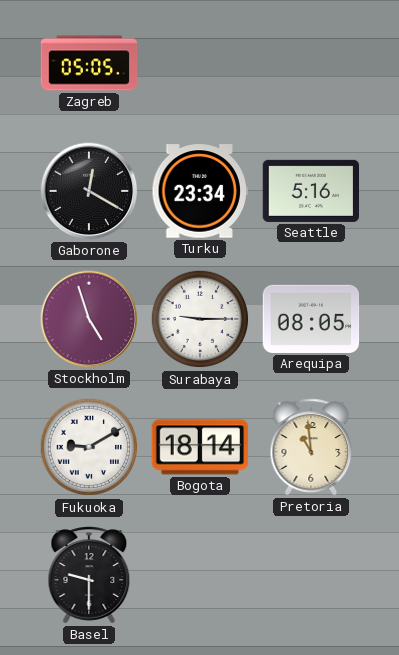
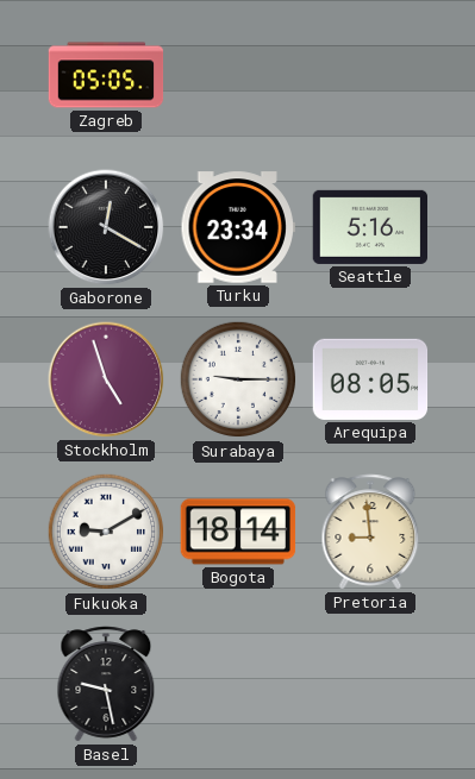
Pretoria: 10:59 -> 8:59 (370, 532)
Basel: 9:30 -> 9:28 (106, 684)
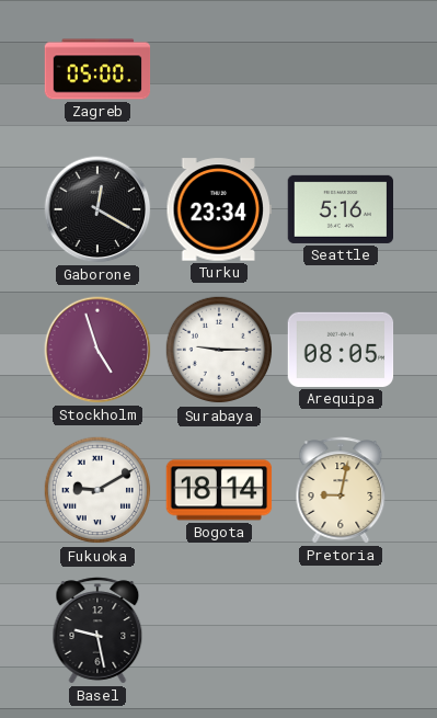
Zagreb: 05:05 -> 05:00 (97, 69)
Pretoria: 8:59 -> 9:02 (341, 490)
